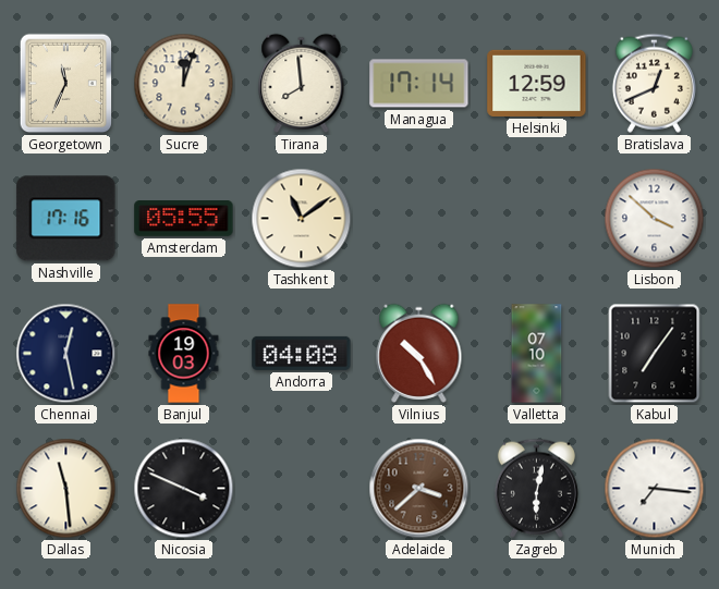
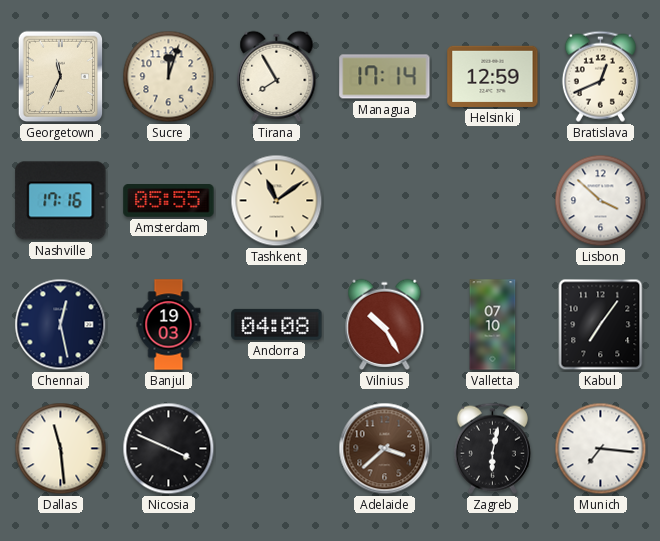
Tirana: 7:59 -> 7:55 (277, 76)
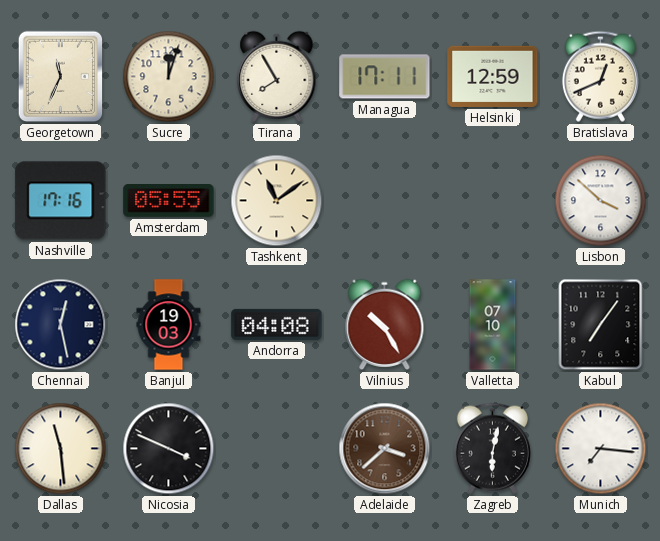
Managua: 17:14 -> 17:11 (385, 77)
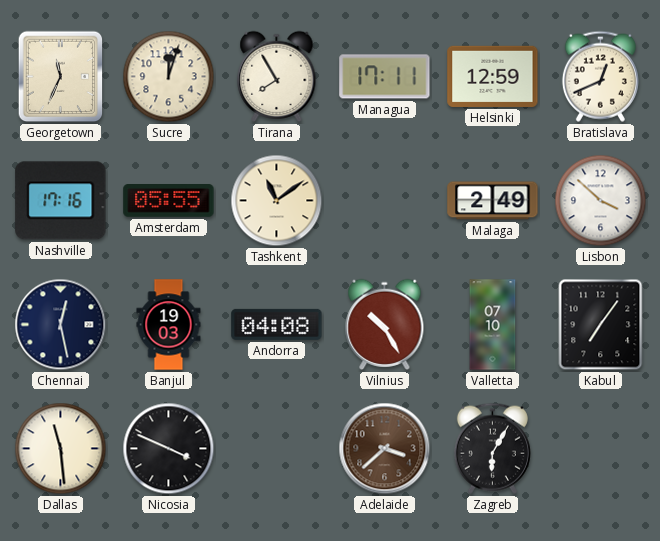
Malaga: none -> 2:49 (493, 201)
Zagreb: 6:02 -> 6:05 (492, 448)
Munich: 7:16 -> none (601, 449)
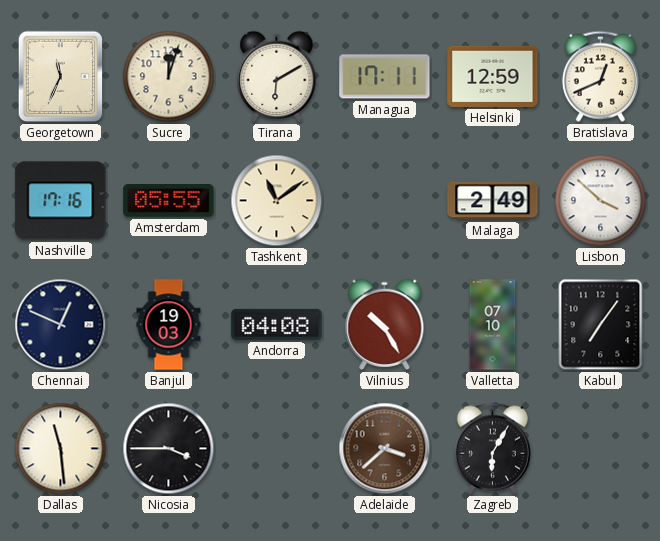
Tirana: 7:55 -> 6:10 (277, 76)
Chennai: 12:28 -> 12:49 (61, 325)
Nicosia: 3:49 -> 3:45 (169, 449)
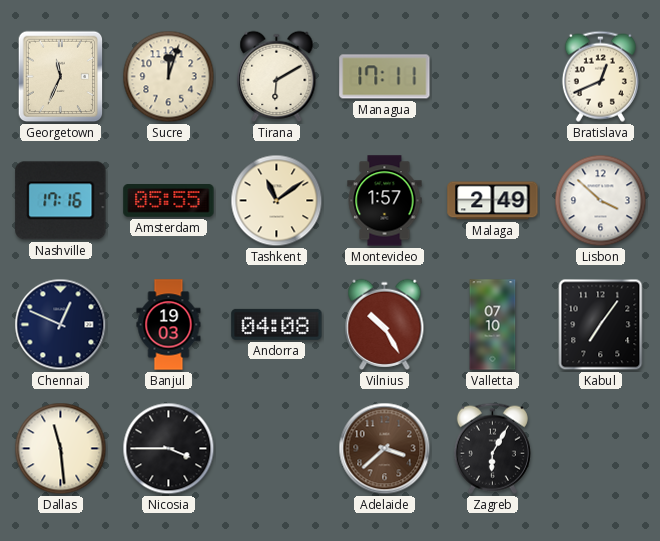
Helsinki: 12:59 -> none (493, 76)
Montevideo: none -> 1:57 (385, 201)
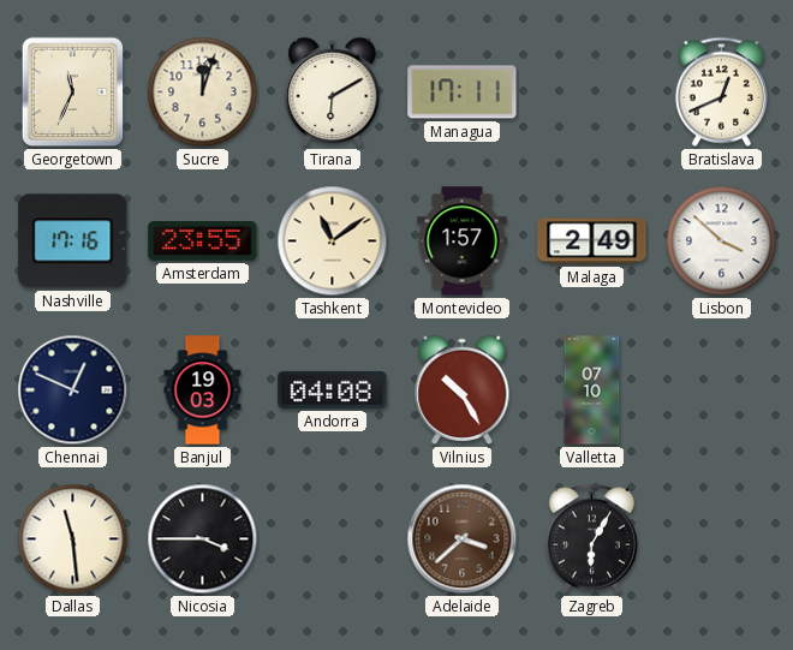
Amsterdam: 05:55 -> 23:55 (203, 241)
Kabul: 7:06 -> none (601, 325)
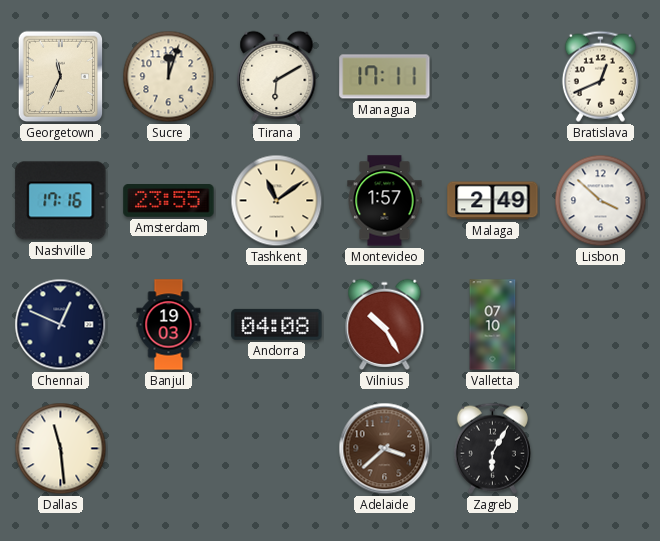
Nicosia: 3:45 -> none (203, 539)
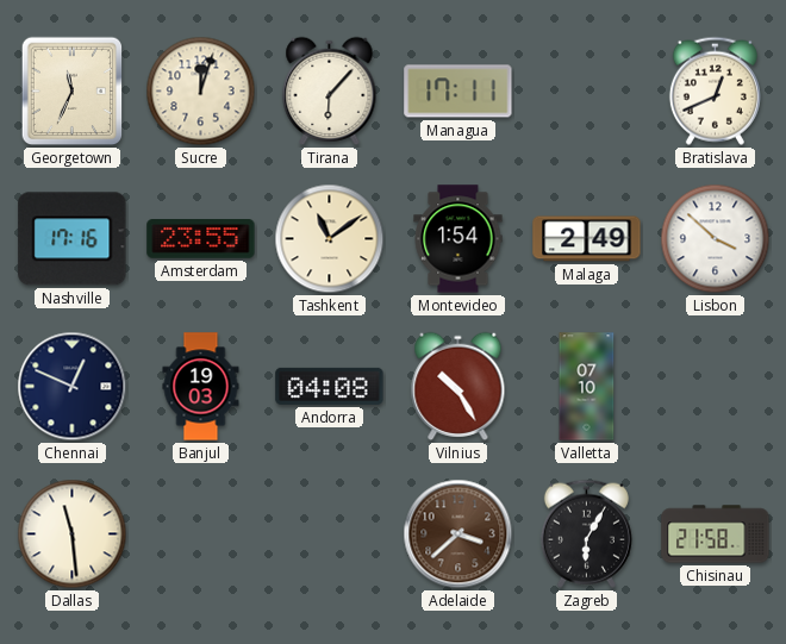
Tirana: 6:10 -> 6:07 (330, 90)
Montevideo: 1:57 -> 1:54 (458, 239)
Chisinau: none -> 21:58 (716, 534)
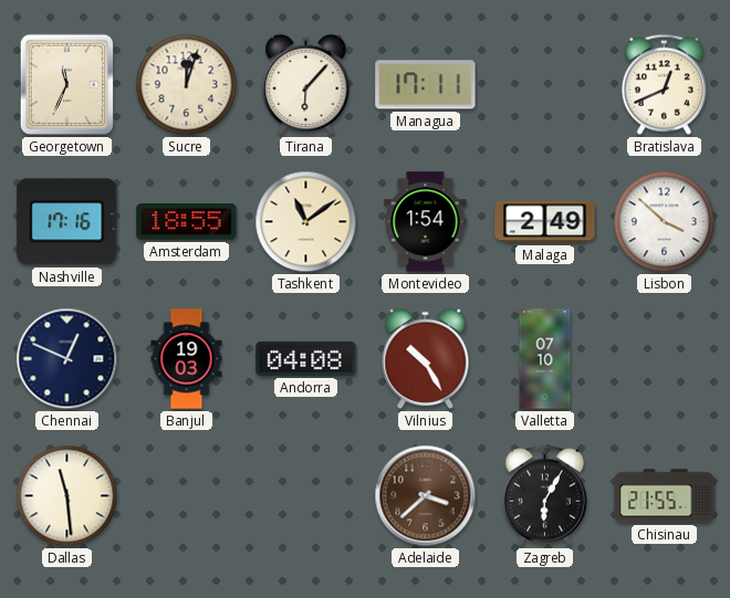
Amsterdam: 23:55 -> 18:55 (187, 222)
Chisinau: 21:58 -> 21:55 (665, 496)
